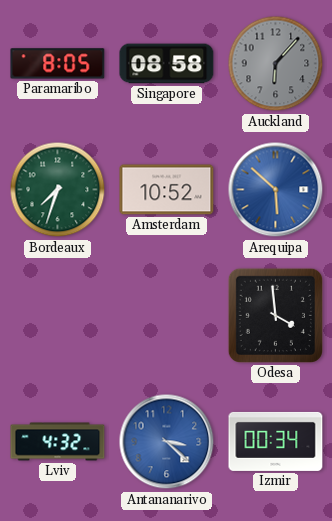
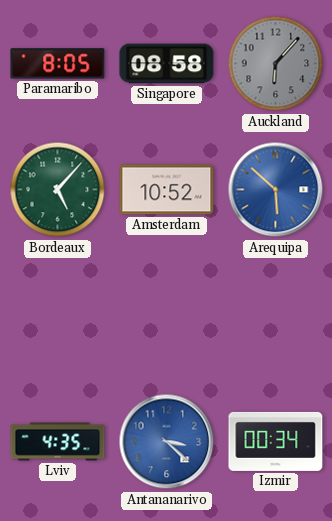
Bordeaux: 7:33 -> 5:07 (58, 190)
Odesa: 3:59 -> none (275, 315)
Lviv: 4:32 -> 4:35 (58, 442)
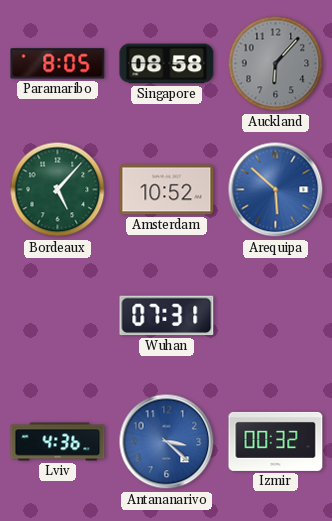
Wuhan: none -> 07:31 (167, 316)
Lviv: 4:35 -> 4:36 (58, 442)
Izmir: 00:34 -> 00:32 (276, 441)
